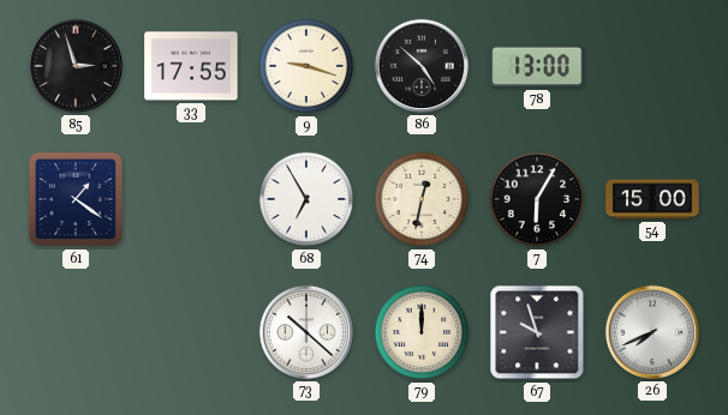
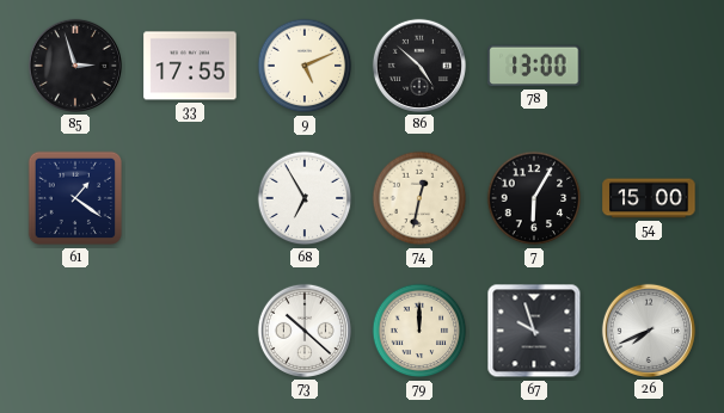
9: 9:18 -> 5:11 (305, 66)
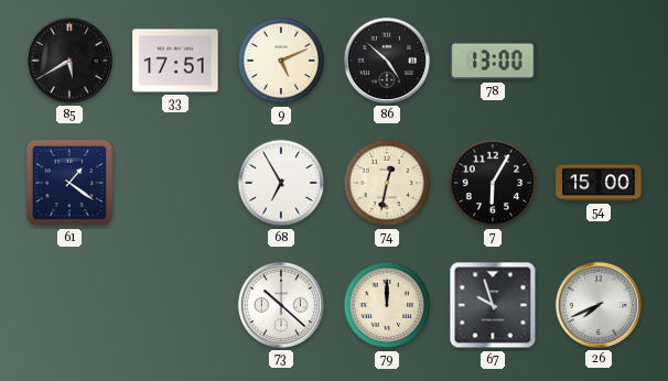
85: 2:57 -> 5:40 (69, 61)
33: 17:55 -> 17:51 (175, 61)
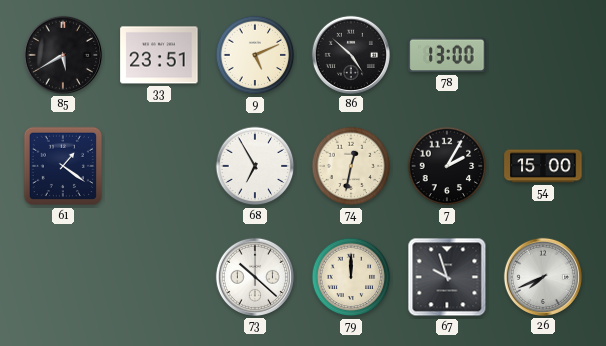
33: 17:51 -> 23:51 (159, 55)
7: 6:05 -> 2:05 (447, 166)
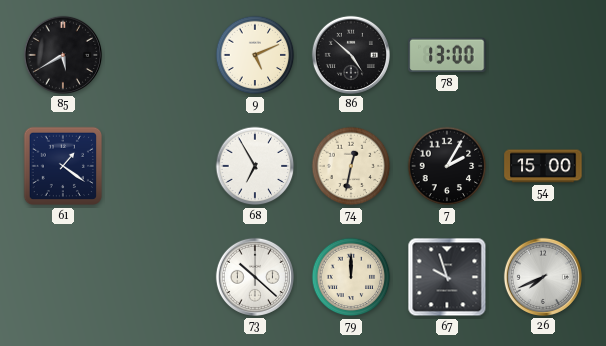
33: 23:51 -> none (159, 55)
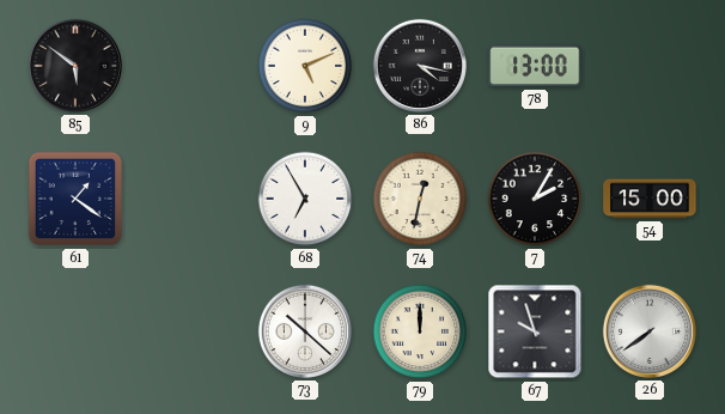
85: 5:40 -> 5:51 (75, 66)
86: 4:52 -> 4:17 (420, 66)
26: 7:41 -> 7:39 (650, 331)
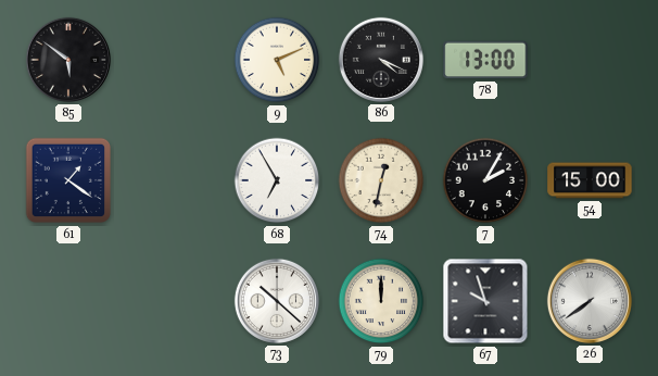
86: 4:17 -> 4:19 (381, 60)
